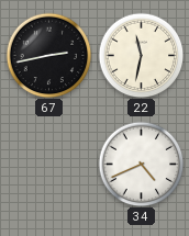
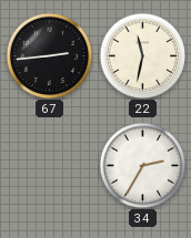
67: 2:43 -> 2:44 (49, 55)
34: 4:41 -> 2:35 (142, 165)
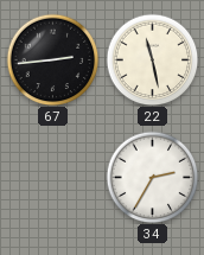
22: 11:32 -> 11:28 (152, 59)
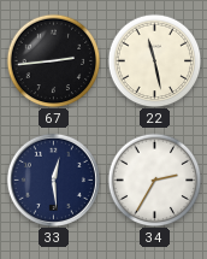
33: none -> 12:29 (53, 179)
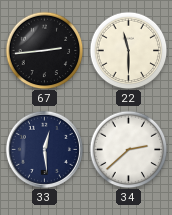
22: 11:28 -> 11:30 (128, 50)
34: 2:35 -> 2:38 (128, 149)
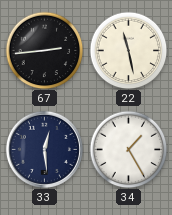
22: 11:30 -> 11:28 (128, 50)
34: 2:38 -> 1:25 (128, 149)
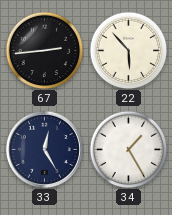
22: 11:28 -> 5:53 (128, 50)
33: 12:29 -> 12:25 (44, 149)
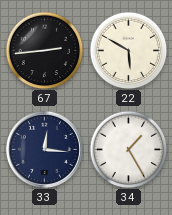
22: 5:53 -> 5:50 (128, 50)
33: 12:25 -> 12:16 (44, 149)
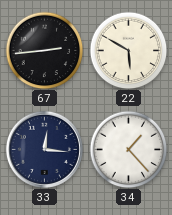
34: 1:25 -> 1:23 (128, 149)
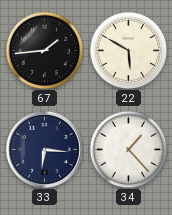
67: 2:44 -> 1:44 (44, 50)
33: 12:16 -> 6:16 (44, 149)
